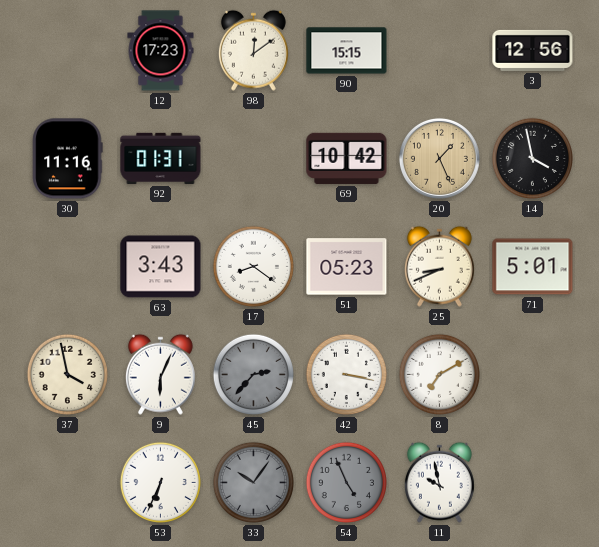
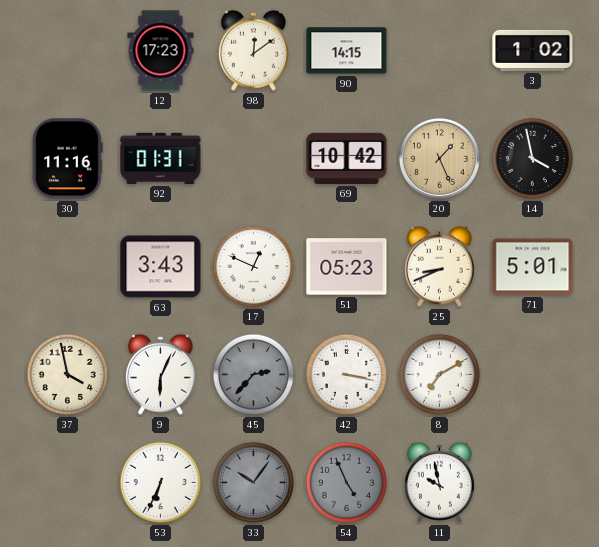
90: 15:15 -> 14:15 (347, 51)
3: 12:56 -> 1:02 (533, 50)
17: 8:21 -> 12:49 (253, 266)
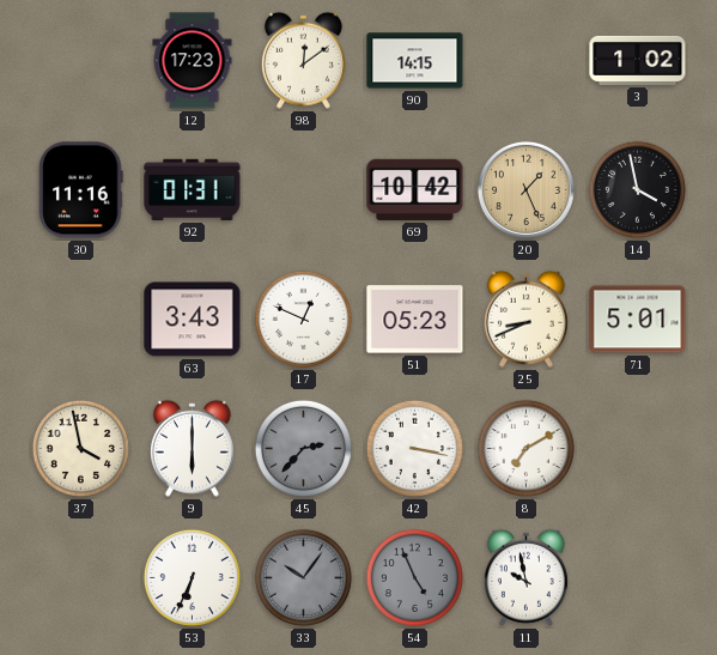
9: 6:04 -> 6:00 (192, 448)
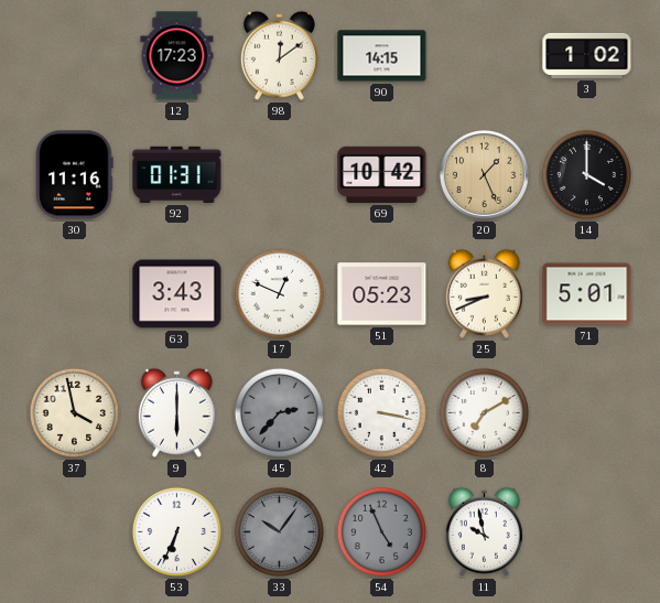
14: 3:58 -> 4:00 (586, 174)
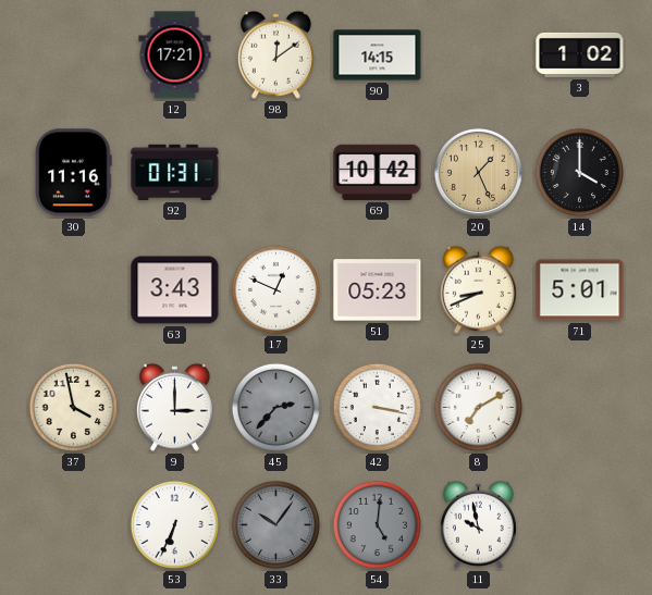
12: 17:23 -> 17:21 (175, 55)
9: 6:00 -> 3:00 (174, 407)
54: 4:56 -> 5:01 (377, 524)
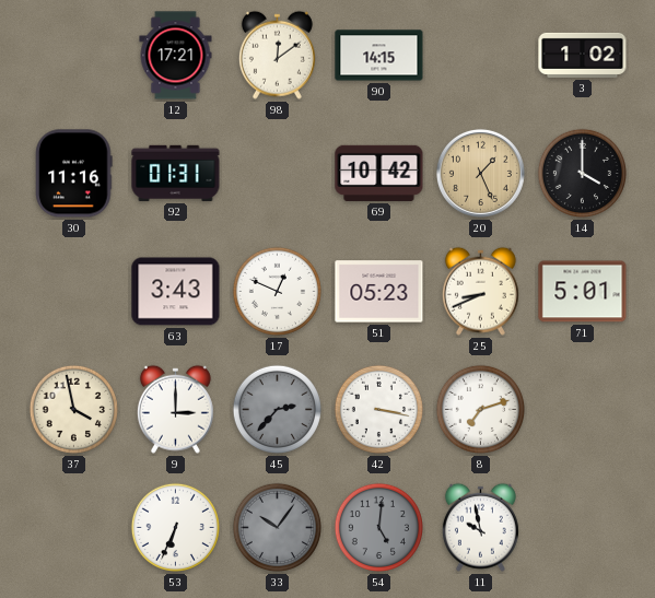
8: 7:10 -> 7:12 (480, 409)
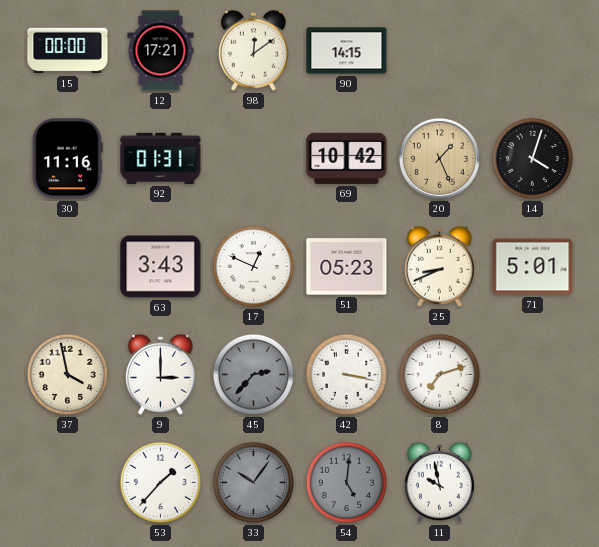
15: none -> 00:00 (68, 51)
3: 1:02 -> none (583, 55)
14: 4:00 -> 4:03 (532, 158)
53: 6:34 -> 1:37 (160, 482)
